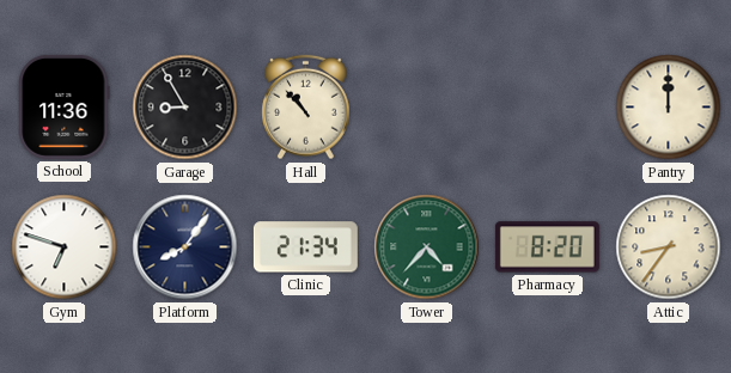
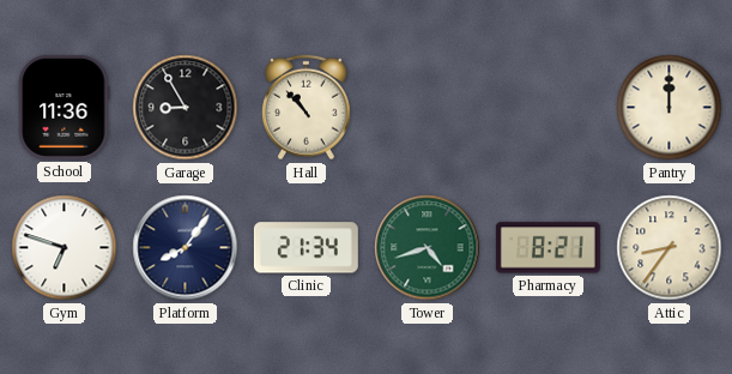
Tower: 4:37 -> 4:42 (428, 248)
Pharmacy: 8:20 -> 8:21 (548, 248)
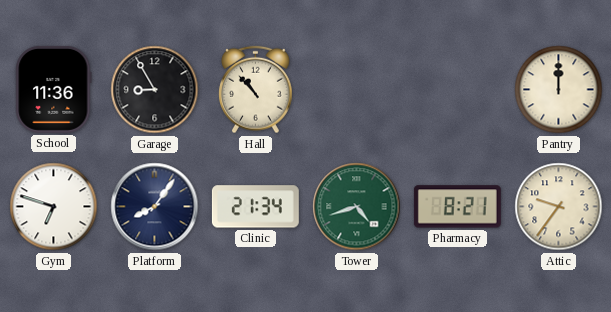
Attic: 8:36 -> 9:36 (559, 207)
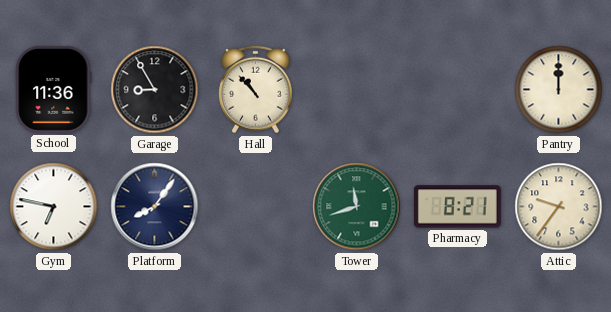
Gym: 6:48 -> 6:47 (54, 207)
Clinic: 21:34 -> none (255, 207)
Tower: 4:42 -> 11:42 (357, 207)
